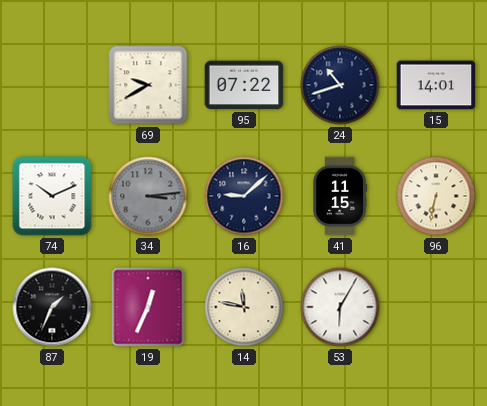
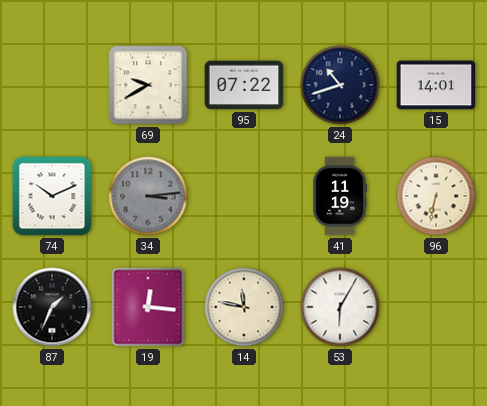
16: 9:08 -> none (244, 196)
41: 11:15 -> 11:19 (339, 196)
19: 12:34 -> 12:16 (148, 307)
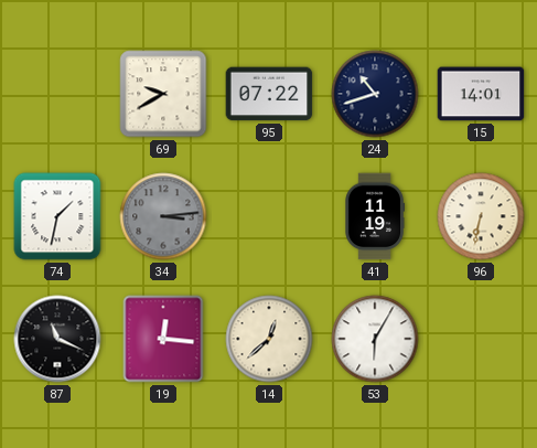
74: 10:11 -> 1:32 (57, 216)
87: 1:34 -> 11:19 (57, 339)
14: 11:47 -> 12:38 (269, 339)
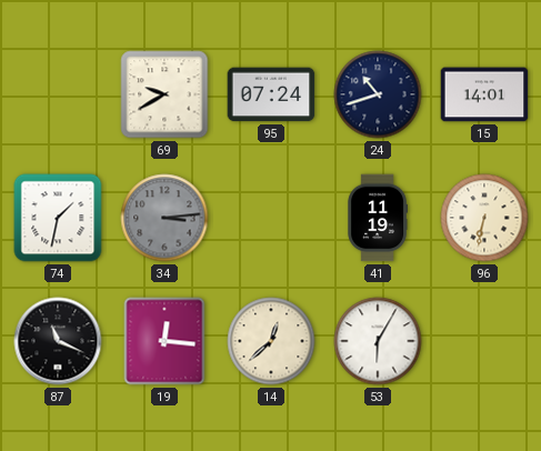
95: 07:22 -> 07:24 (271, 94)
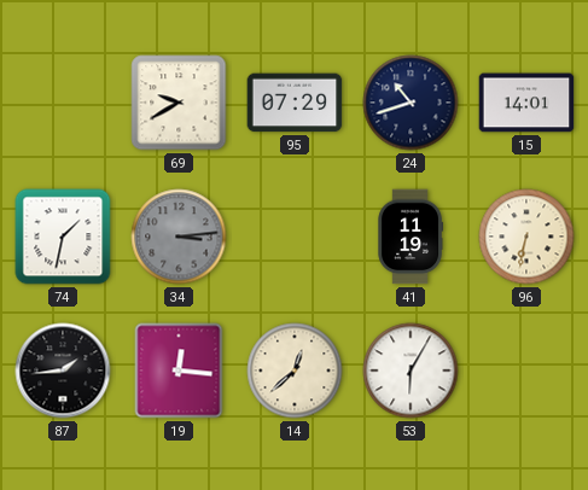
95: 07:24 -> 07:29 (295, 103)
87: 11:19 -> 1:44 (63, 371)
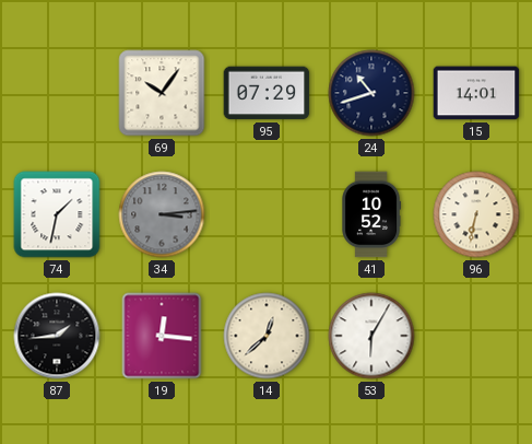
69: 9:40 -> 10:06 (162, 93)
41: 11:19 -> 10:52 (370, 214)
